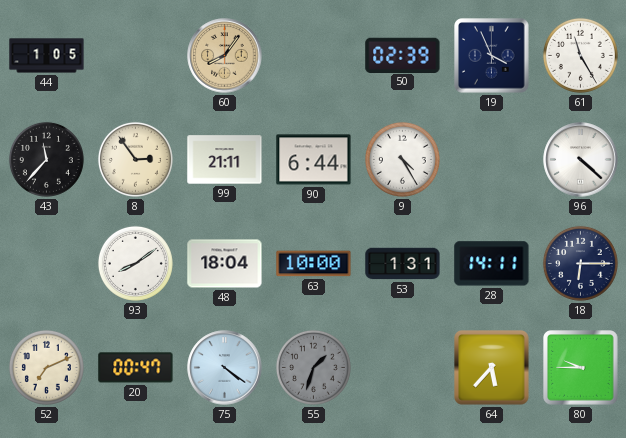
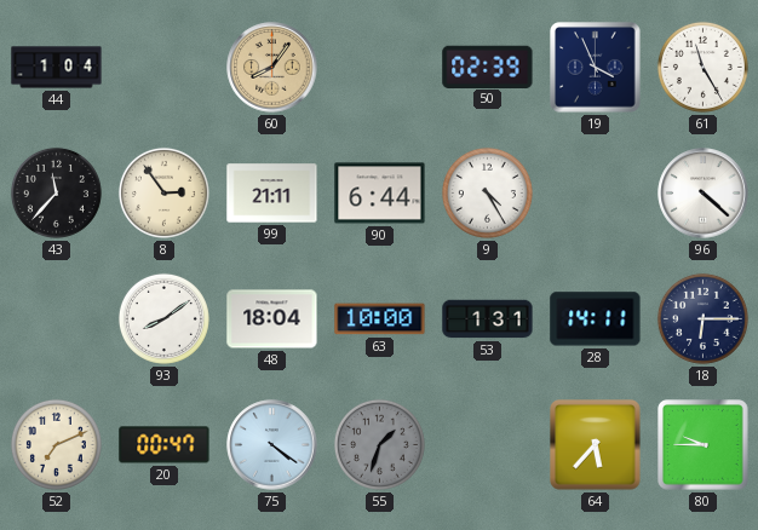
44: 1:05 -> 1:04 (57, 68)
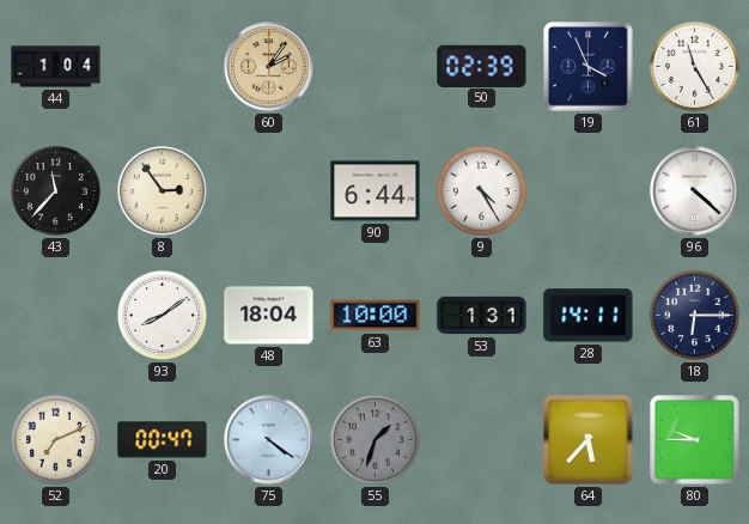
60: 8:06 -> 2:06 (269, 67)
99: 21:11 -> none (272, 194)
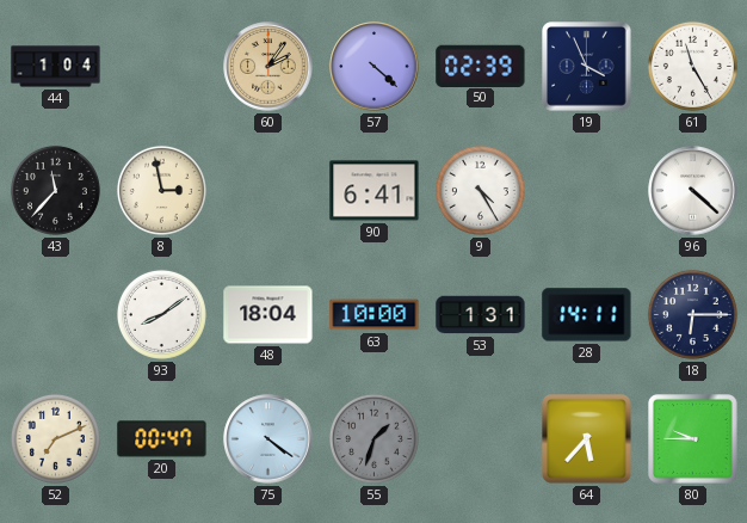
57: none -> 4:22 (375, 67)
8: 2:54 -> 2:58 (161, 190)
90: 6:44 -> 6:41 (375, 191)
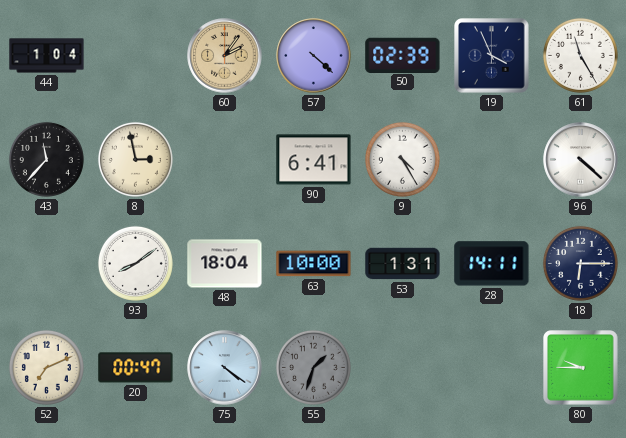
64: 5:37 -> none (587, 439)
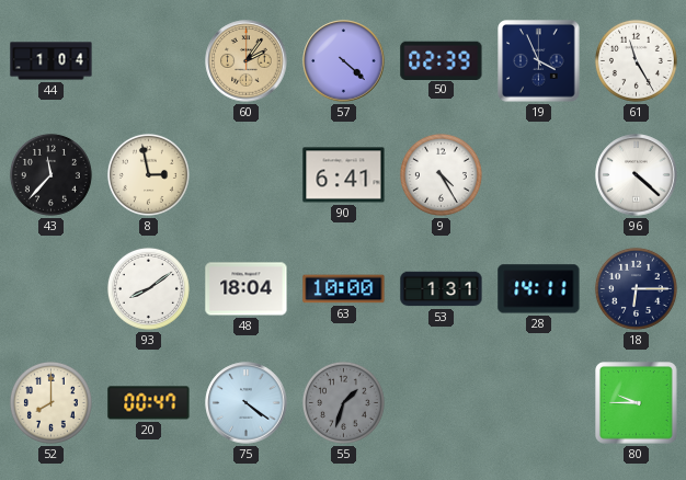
52: 7:11 -> 8:00 (50, 402)
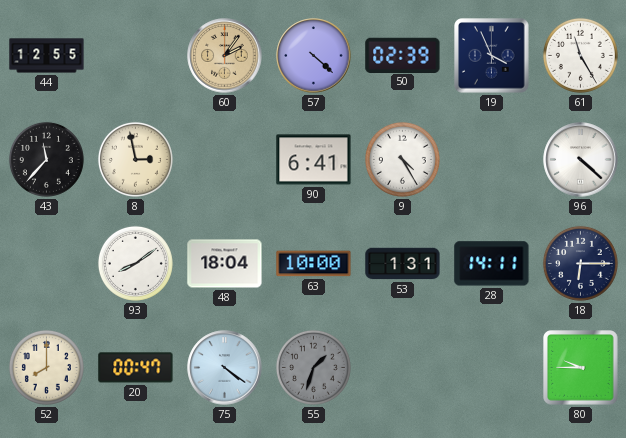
44: 1:04 -> 12:55 (47, 56)
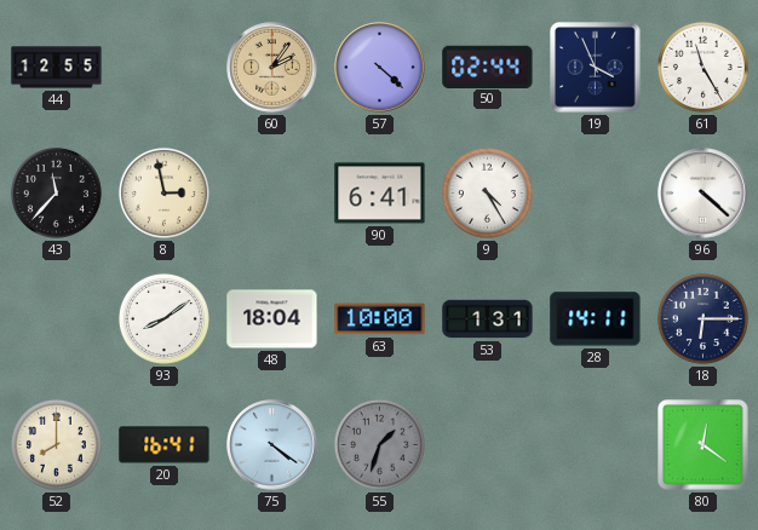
50: 02:39 -> 02:44 (488, 67)
20: 00:47 -> 16:41 (165, 445)
80: 9:45 -> 12:21 (704, 445)
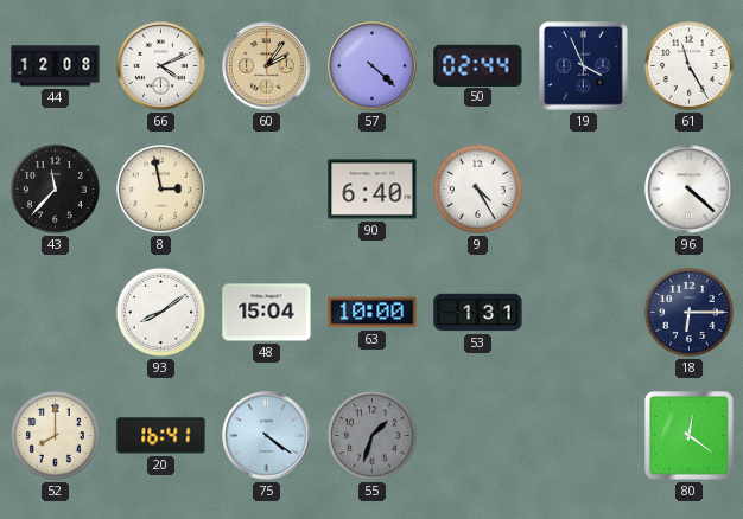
44: 12:55 -> 12:08 (56, 66)
66: none -> 4:11 (161, 66)
90: 6:41 -> 6:40 (373, 190)
48: 18:04 -> 15:04 (267, 313)
28: 14:11 -> none (596, 319)
